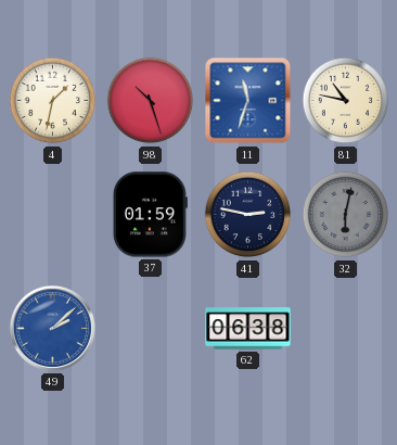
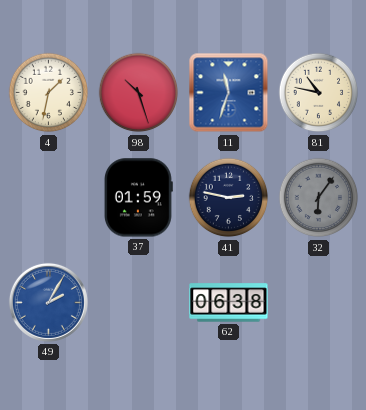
32: 6:02 -> 6:06 (319, 198)
49: 2:08 -> 2:05 (48, 302)
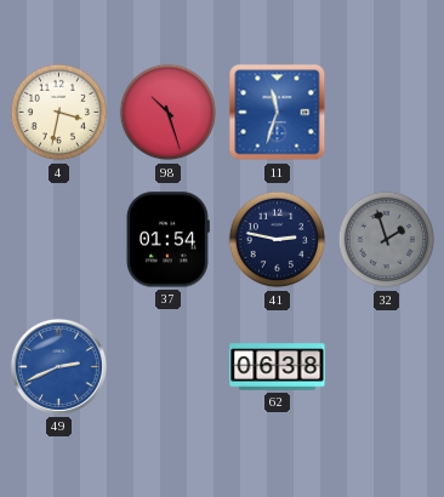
4: 1:32 -> 3:32 (59, 113)
81: 10:47 -> none (319, 93)
37: 01:59 -> 01:54 (167, 240)
32: 6:06 -> 1:57 (387, 240)
49: 2:05 -> 2:41 (58, 366)
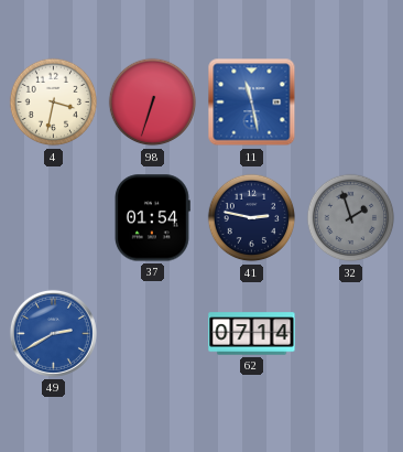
98: 10:27 -> 6:33 (153, 103)
11: 11:33 -> 11:28 (252, 103)
49: 2:41 -> 2:40 (53, 333)
62: 06:38 -> 07:14 (252, 334)
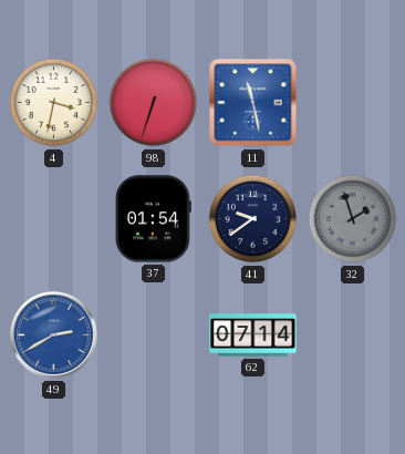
41: 2:47 -> 9:39 (253, 219)
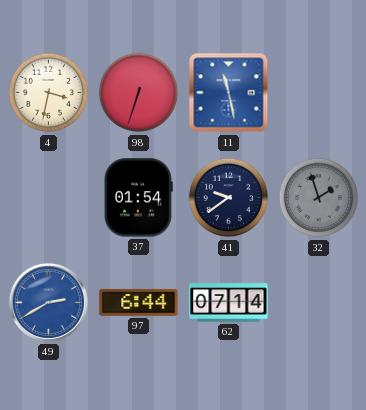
97: none -> 6:44 (139, 302)
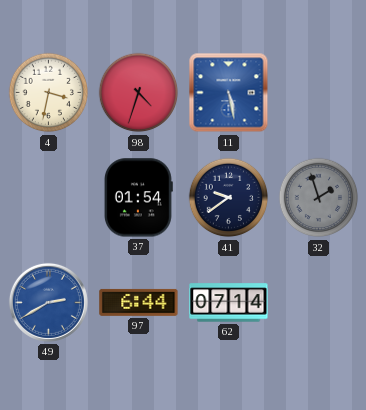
98: 6:33 -> 4:33 (139, 93)
11: 11:28 -> 5:28 (229, 93)
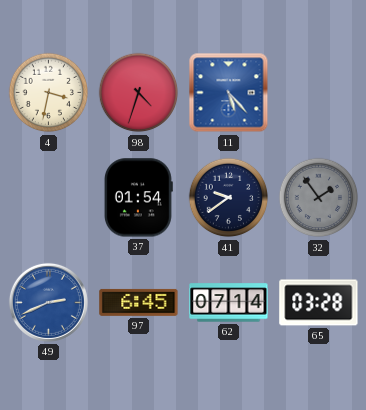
11: 5:28 -> 5:23 (229, 93)
32: 1:57 -> 1:54 (319, 198)
49: 2:40 -> 2:41 (48, 302)
97: 6:44 -> 6:45 (139, 302)
65: none -> 03:28 (319, 303)
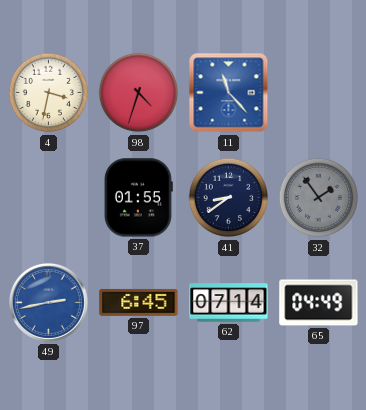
11: 5:23 -> 11:23 (229, 93)
37: 01:54 -> 01:55 (138, 198)
41: 9:39 -> 8:39 (229, 198)
49: 2:41 -> 2:43 (48, 302)
65: 03:28 -> 04:49 (319, 303)
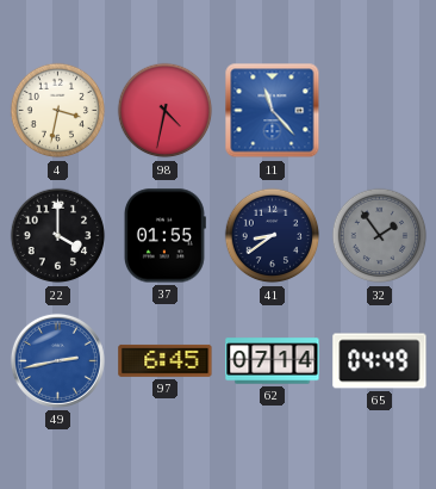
98: 4:33 -> 4:32 (166, 111)
22: none -> 4:00 (58, 236)
